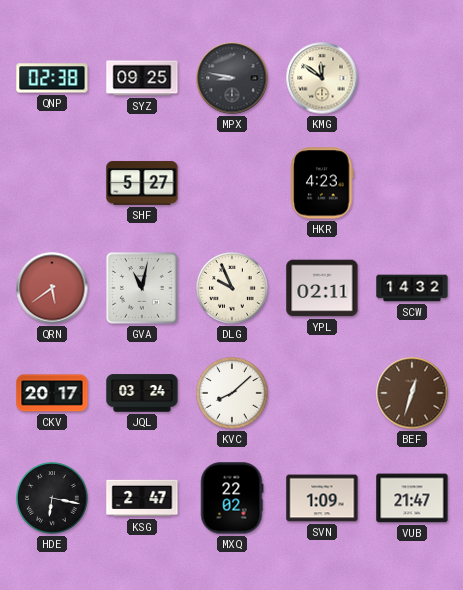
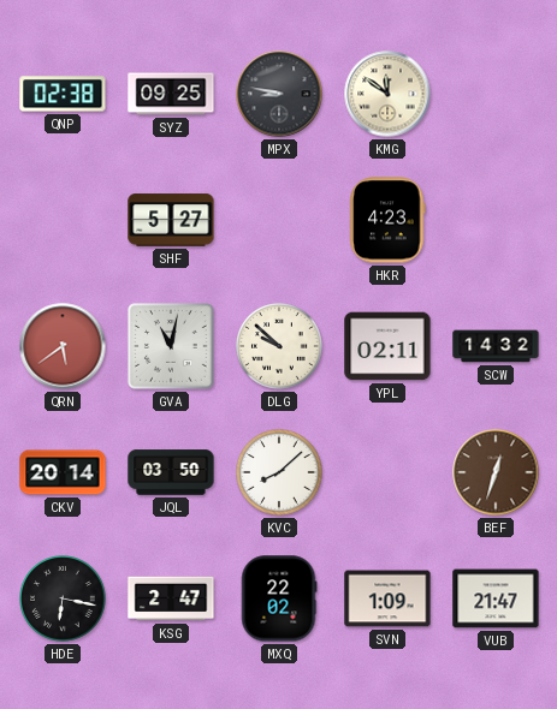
DLG: 9:56 -> 9:52 (279, 346)
CKV: 20:17 -> 20:14 (63, 472)
JQL: 03:24 -> 03:50 (171, 472)
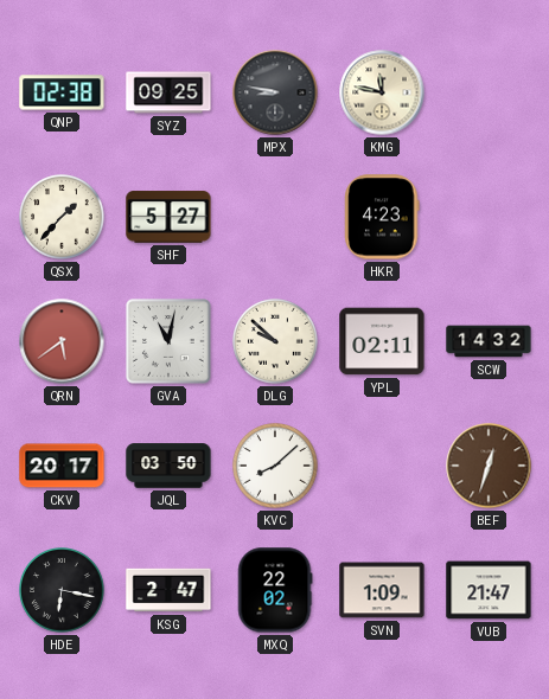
KMG: 11:51 -> 11:47 (382, 92)
QSX: none -> 1:37 (62, 217)
CKV: 20:14 -> 20:17 (62, 466)
